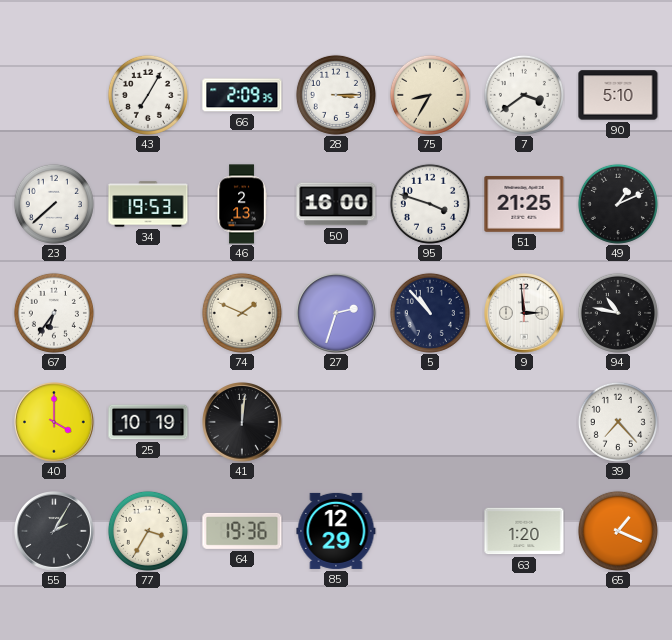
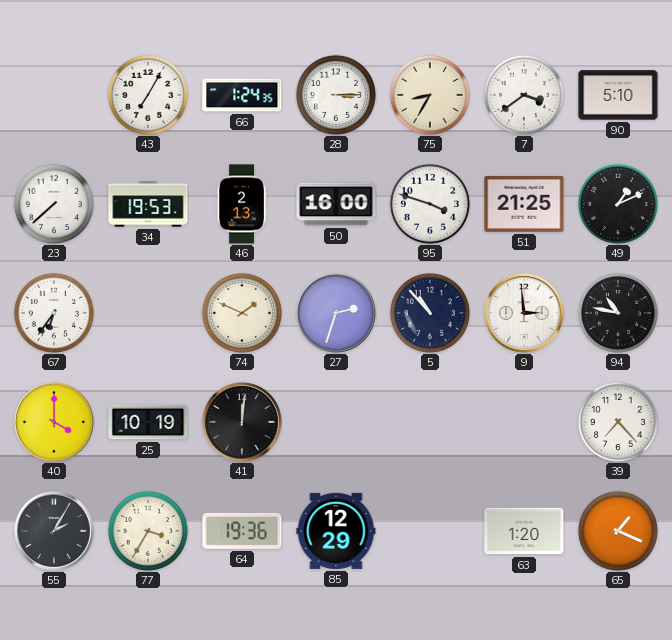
66: 2:09 -> 1:24 (242, 95)
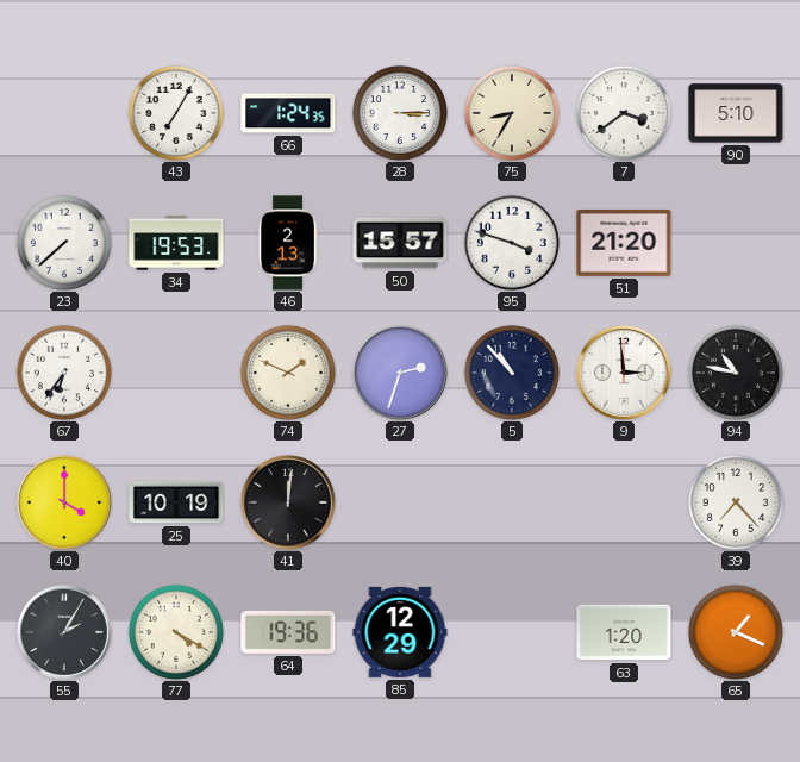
50: 16:00 -> 15:57 (400, 243)
51: 21:25 -> 21:20 (624, 243)
49: 1:11 -> none (618, 204)
77: 3:35 -> 4:20 (176, 632)
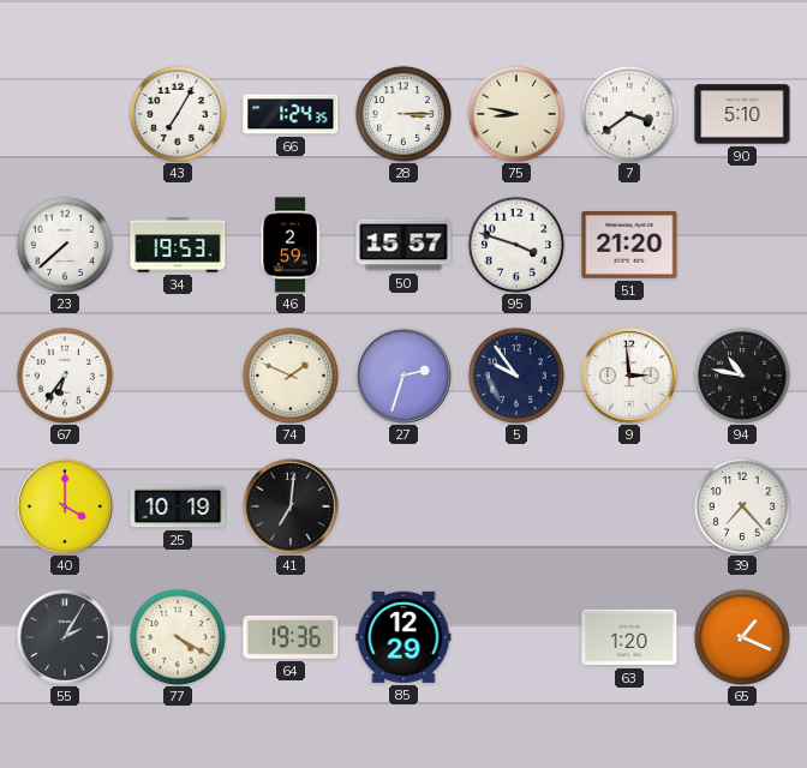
75: 8:35 -> 8:47 (516, 114)
46: 2:13 -> 2:59 (291, 245)
5: 10:53 -> 9:54 (516, 376)
41: 12:01 -> 7:01 (292, 508)
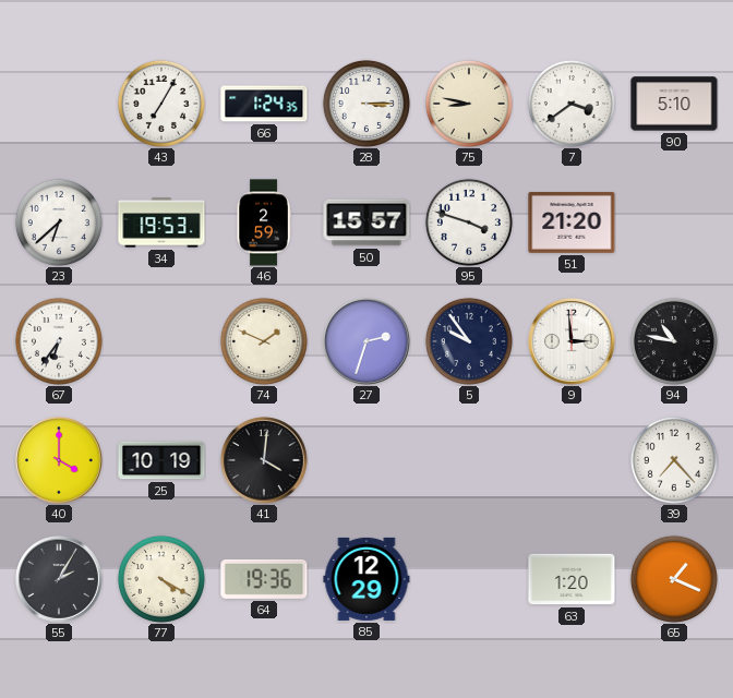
23: 7:38 -> 6:38 (59, 222)
41: 7:01 -> 4:01 (265, 461)
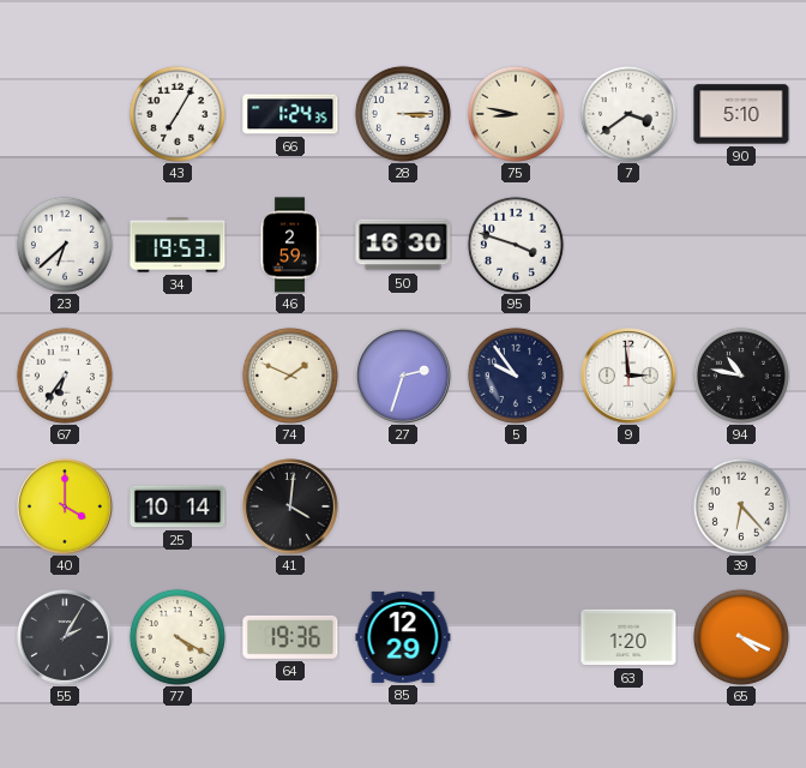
50: 15:57 -> 16:30 (403, 245)
51: 21:20 -> none (572, 222)
25: 10:19 -> 10:14 (178, 506)
39: 7:23 -> 6:23 (741, 506)
65: 1:19 -> 4:19 (741, 637)
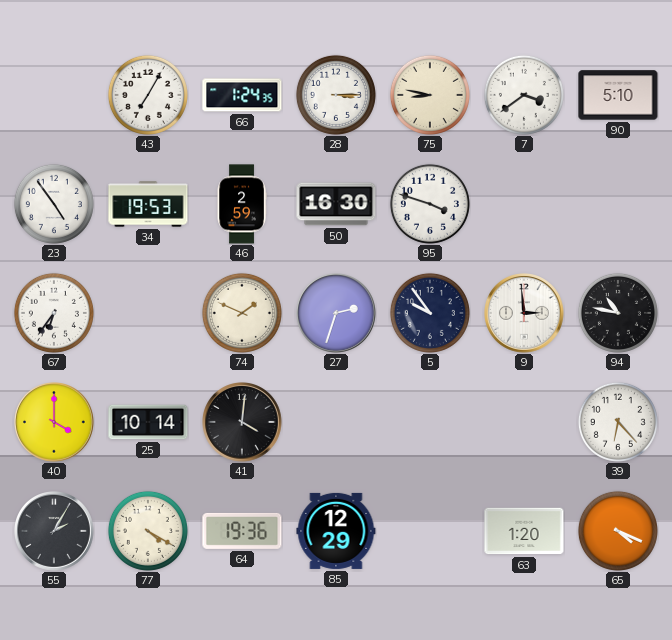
23: 6:38 -> 4:54 (54, 204)
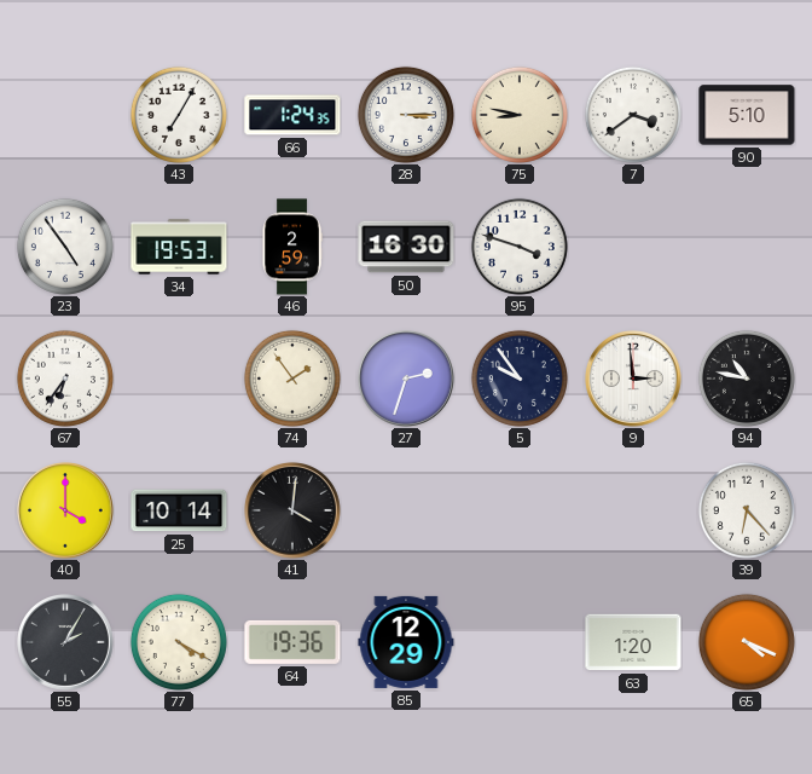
74: 1:49 -> 1:54 (292, 379)
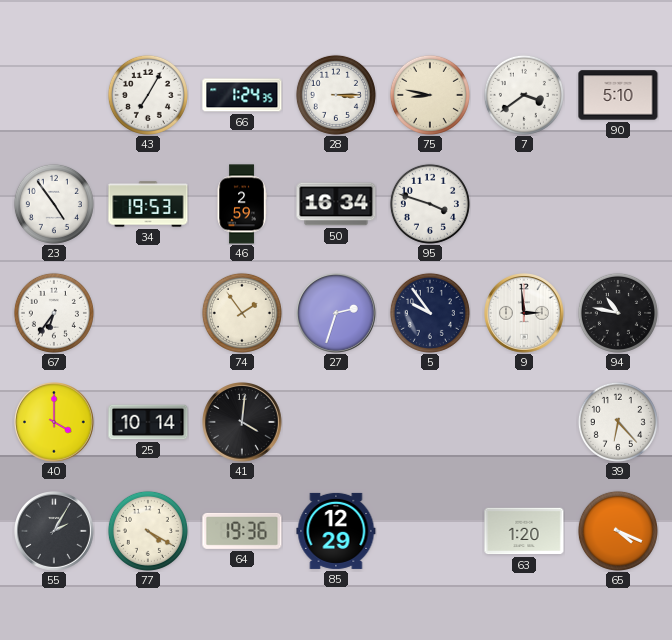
50: 16:30 -> 16:34 (336, 204)
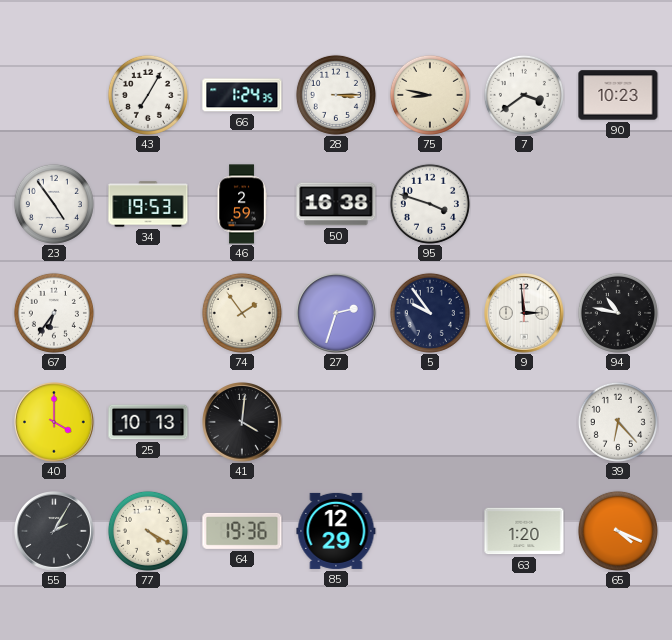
90: 5:10 -> 10:23 (618, 95)
50: 16:34 -> 16:38 (336, 204)
25: 10:14 -> 10:13 (148, 422)
